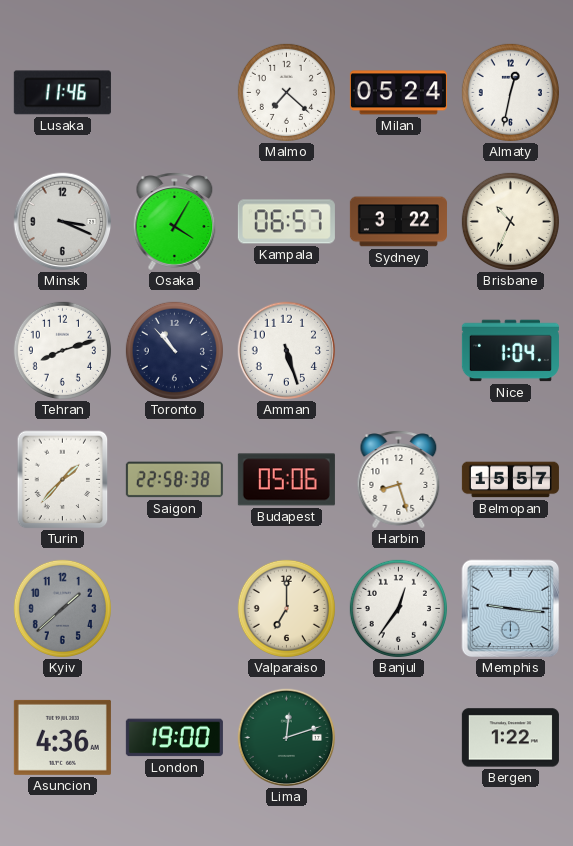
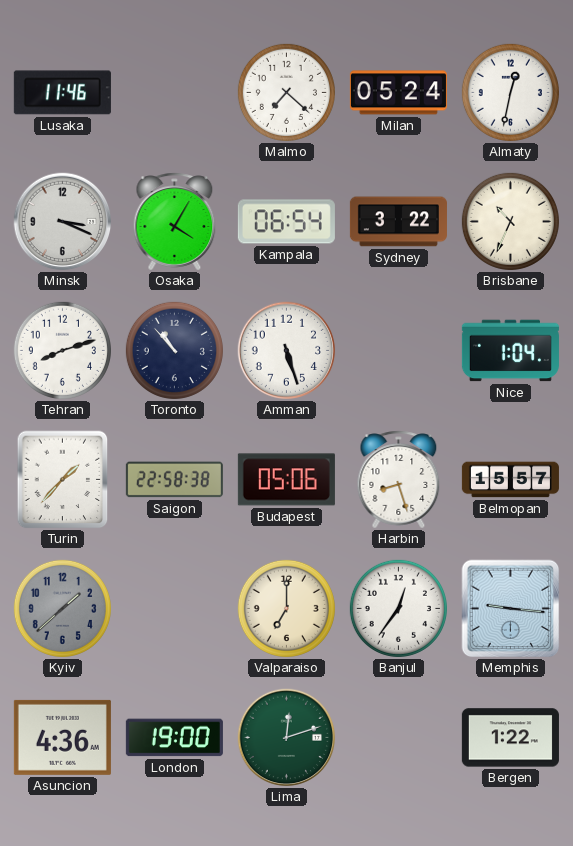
Kampala: 06:57 -> 06:54 (286, 222)
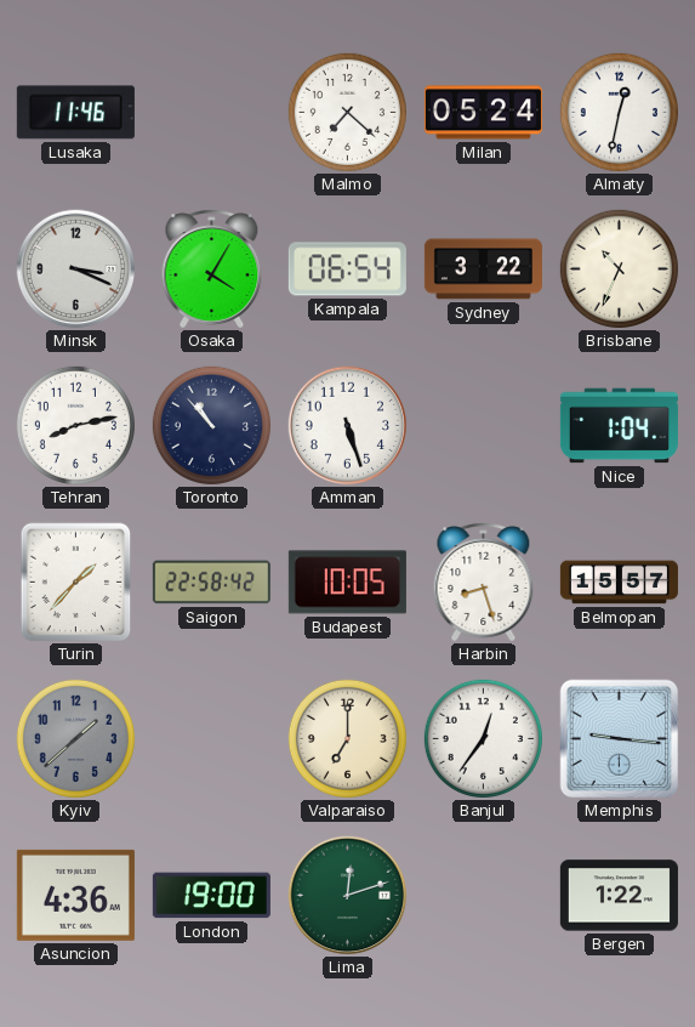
Tehran: 8:12 -> 8:13 (75, 425)
Saigon: 22:58:38 -> 22:58:42 (211, 583)
Budapest: 05:06 -> 10:05 (347, 583)
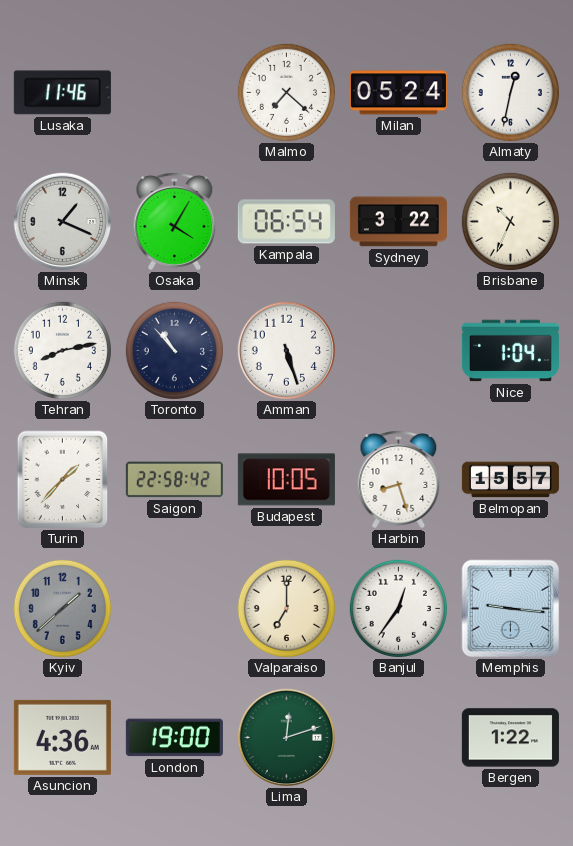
Minsk: 3:19 -> 1:19 (63, 222)
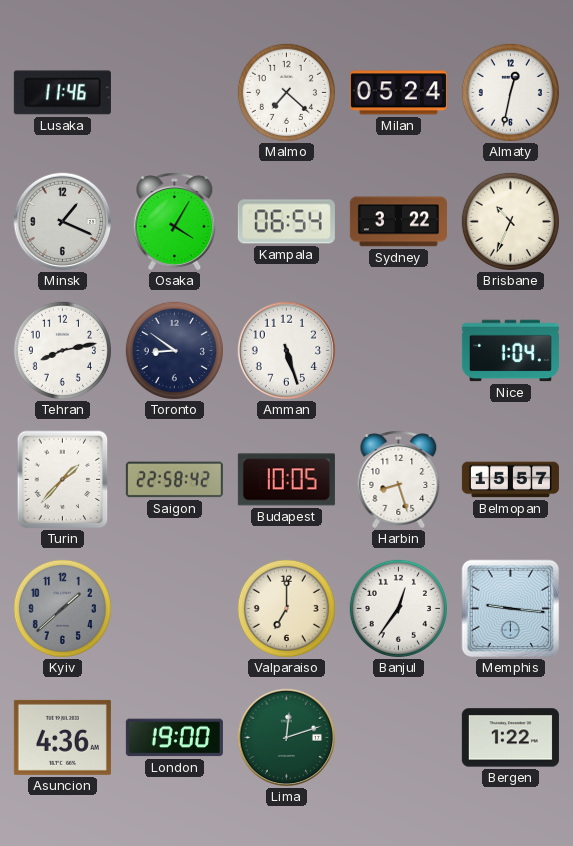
Toronto: 10:53 -> 8:51 (174, 350)
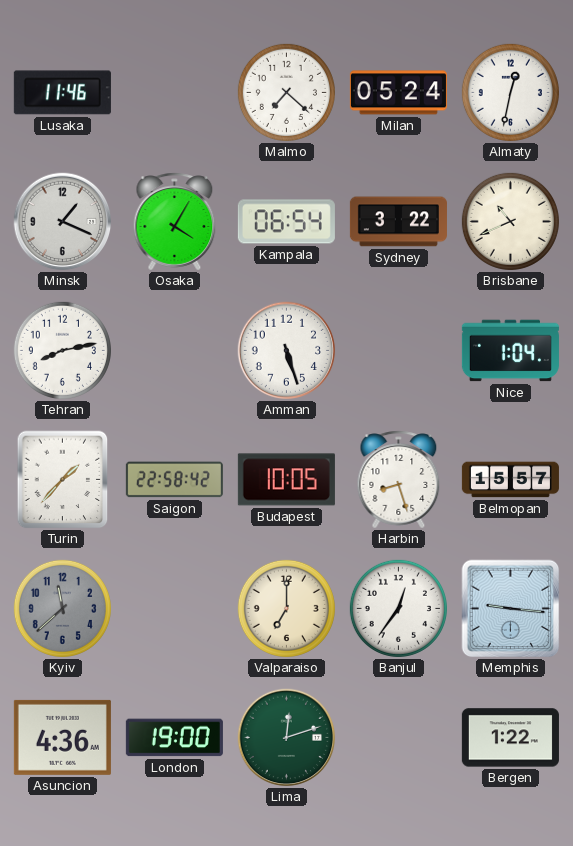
Brisbane: 10:34 -> 10:41 (510, 221)
Toronto: 8:51 -> none (174, 350)
Kyiv: 1:38 -> 11:38 (62, 608)
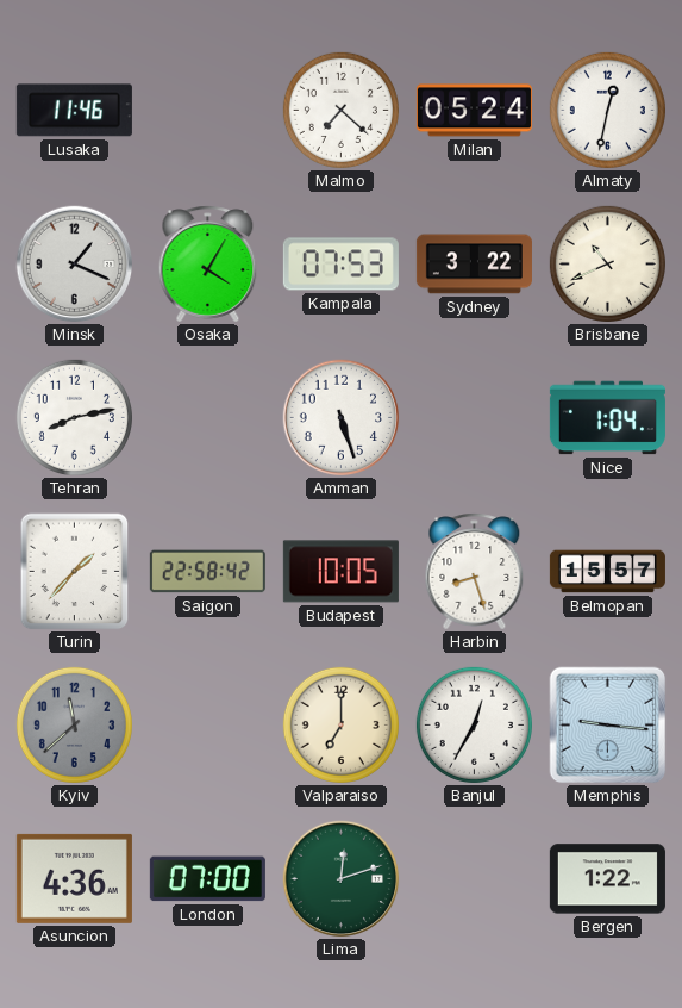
Kampala: 06:54 -> 07:53 (340, 265)
Banjul: 12:36 -> 12:35 (474, 724)
London: 19:00 -> 07:00 (207, 879)
